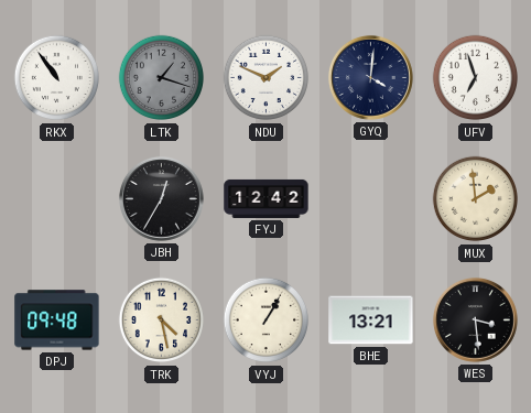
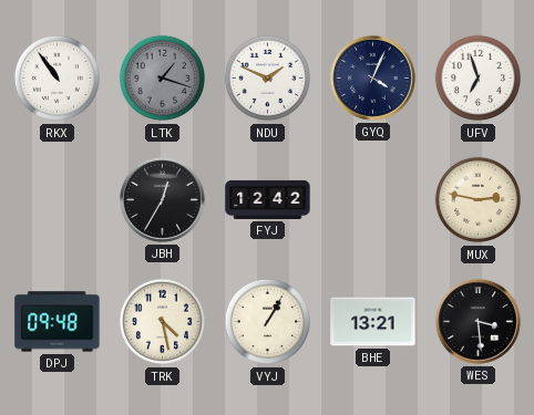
GYQ: 4:01 -> 4:04 (372, 77)
MUX: 1:59 -> 2:47 (479, 200)
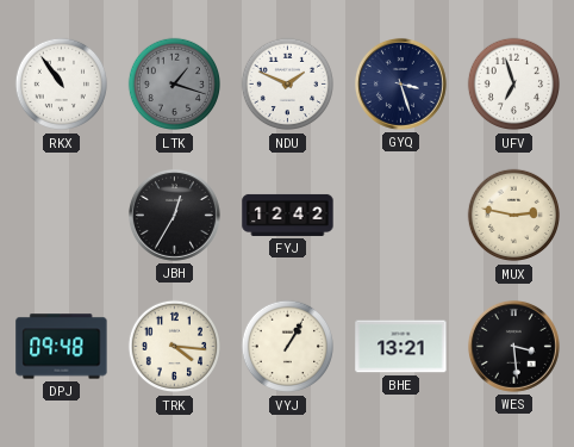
GYQ: 4:04 -> 3:27 (400, 83)
TRK: 4:28 -> 4:16 (175, 347)
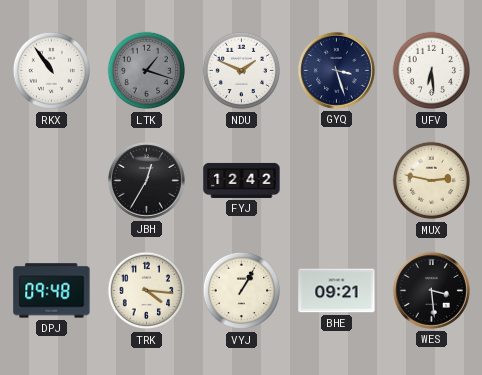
UFV: 6:57 -> 6:29 (432, 71)
BHE: 13:21 -> 09:21 (337, 291)
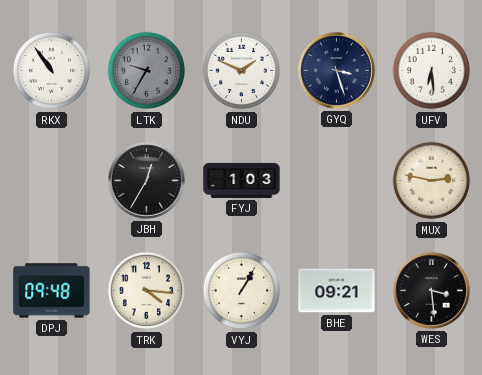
LTK: 1:18 -> 9:35 (147, 71)
FYJ: 12:42 -> 1:03 (242, 180)
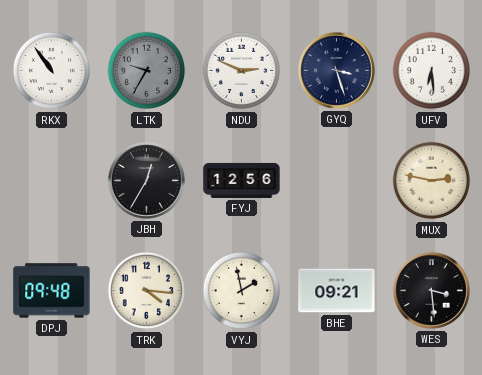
NDU: 1:49 -> 2:49 (242, 71)
FYJ: 1:03 -> 12:56 (242, 180)
VYJ: 1:05 -> 1:58 (242, 291)
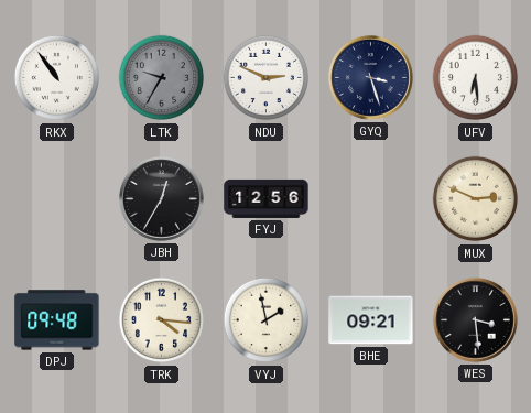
MUX: 2:47 -> 2:49 (476, 199)
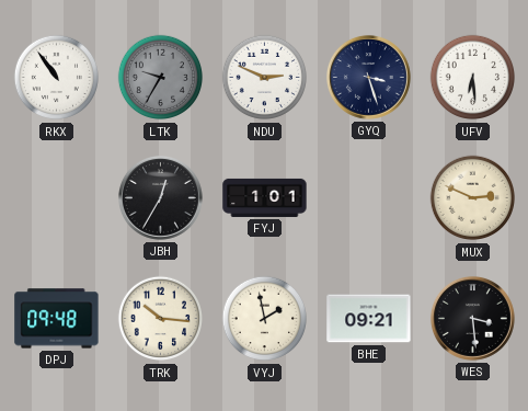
FYJ: 12:56 -> 1:01 (265, 197)
TRK: 4:16 -> 10:16 (161, 319)
